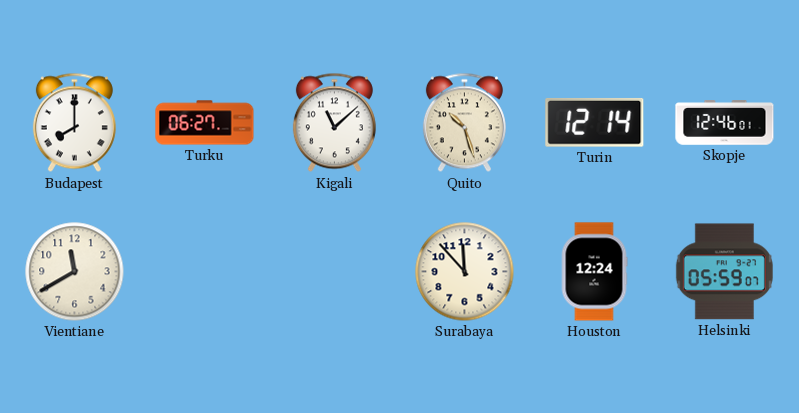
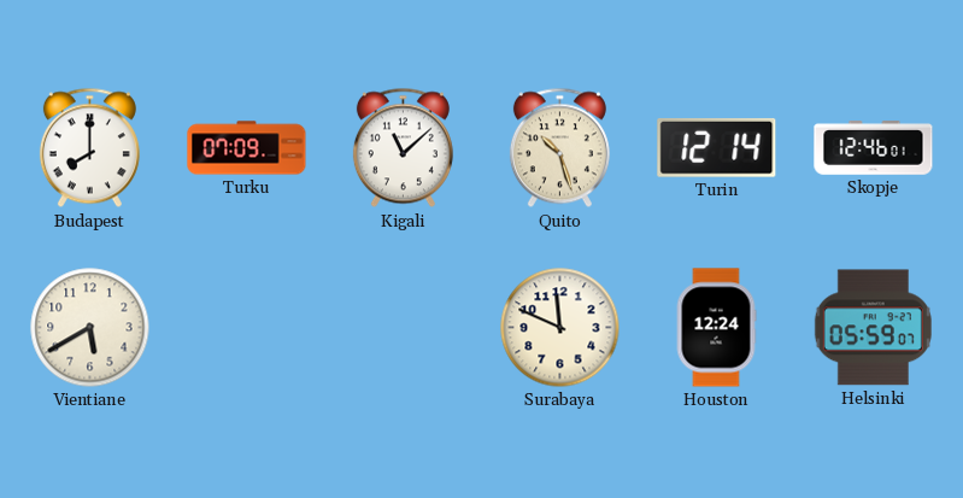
Turku: 06:27 -> 07:09 (247, 148)
Vientiane: 11:40 -> 5:40 (90, 328)
Surabaya: 11:53 -> 11:49 (560, 328)
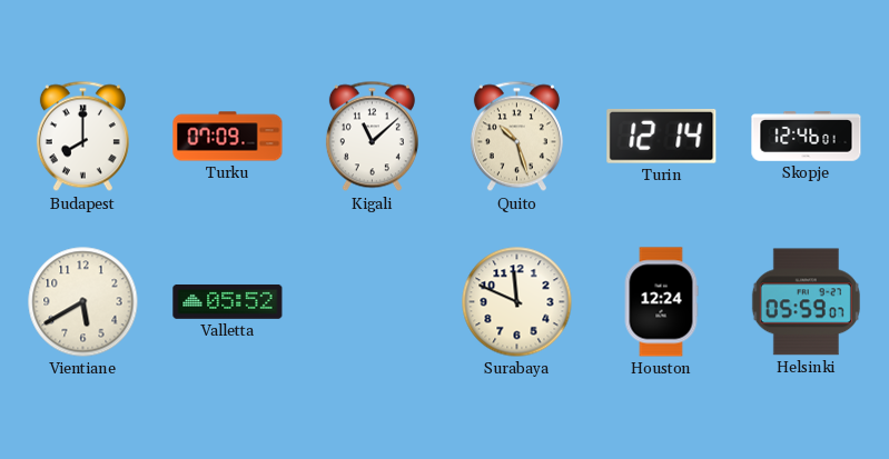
Valletta: none -> 05:52 (228, 301)
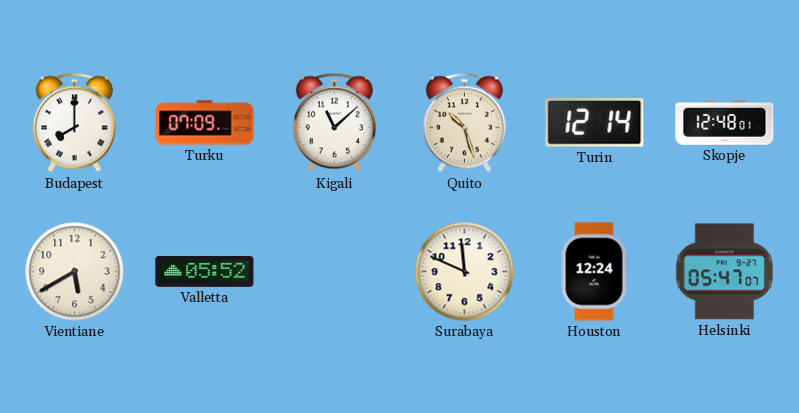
Skopje: 12:46 -> 12:48 (725, 123)
Helsinki: 05:59 -> 05:47 (724, 272)
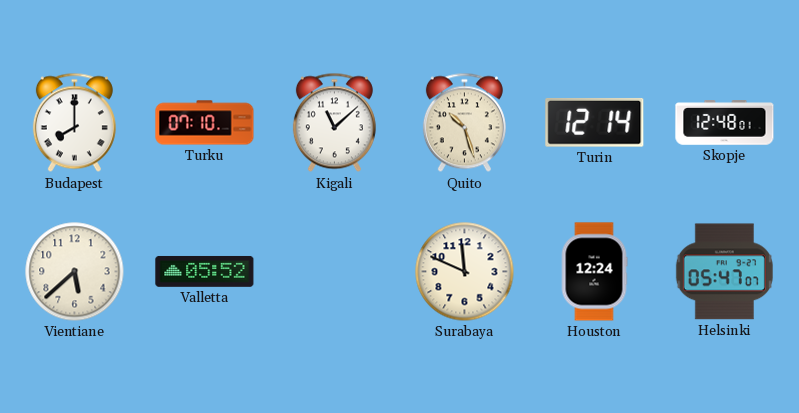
Turku: 07:09 -> 07:10 (205, 123)
Vientiane: 5:40 -> 5:38 (75, 272)
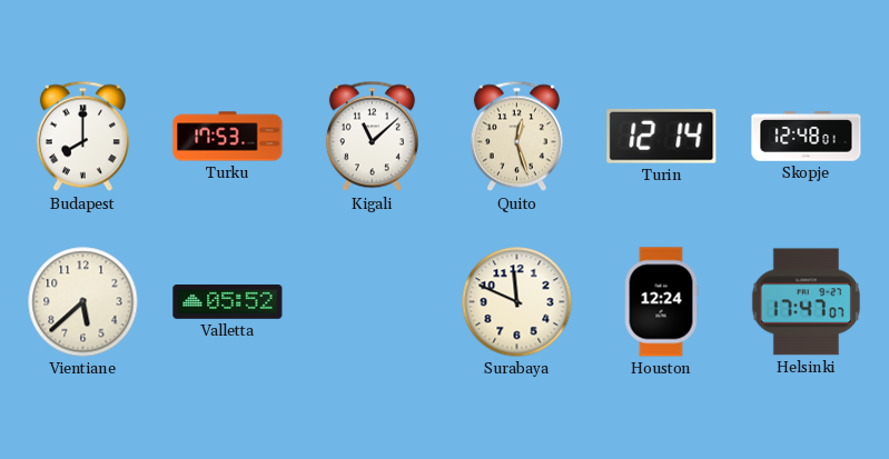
Turku: 07:10 -> 17:53 (228, 137)
Quito: 10:27 -> 12:27 (516, 137)
Helsinki: 05:47 -> 17:47 (806, 302)
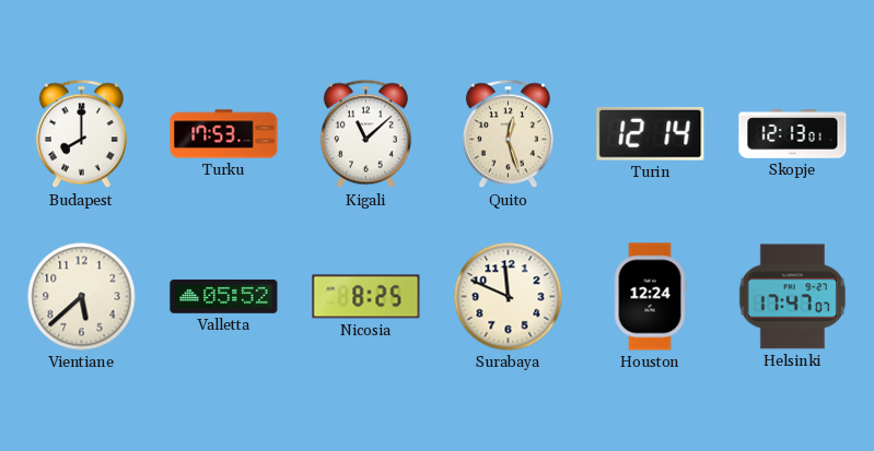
Skopje: 12:48 -> 12:13 (793, 134)
Nicosia: none -> 8:25 (366, 297)
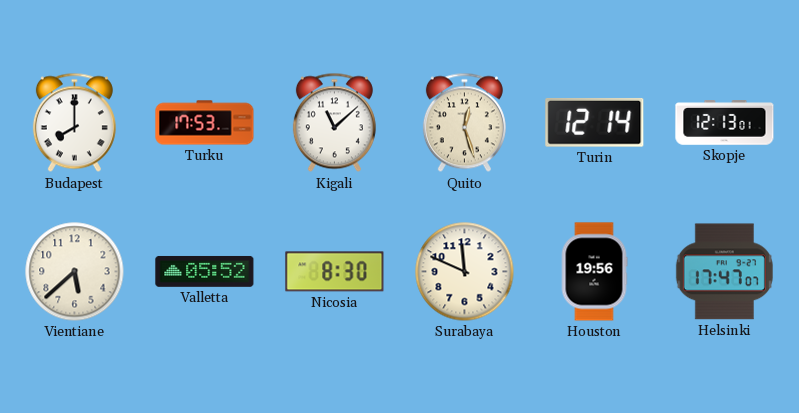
Nicosia: 8:25 -> 8:30 (335, 272)
Houston: 12:24 -> 19:56 (594, 272)
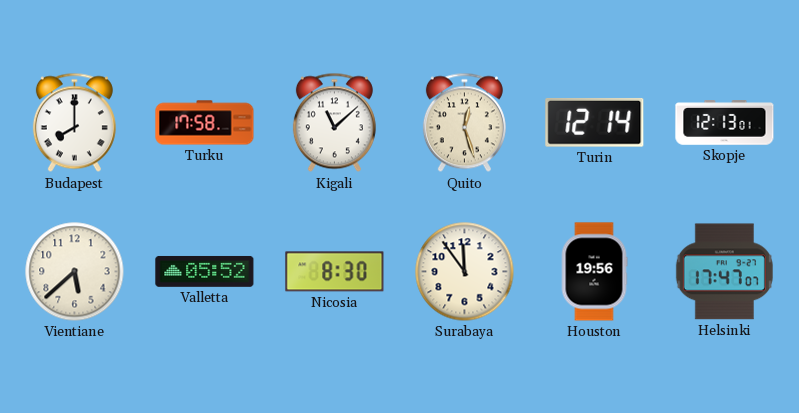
Turku: 17:53 -> 17:58 (205, 123)
Surabaya: 11:49 -> 11:54 (465, 272)
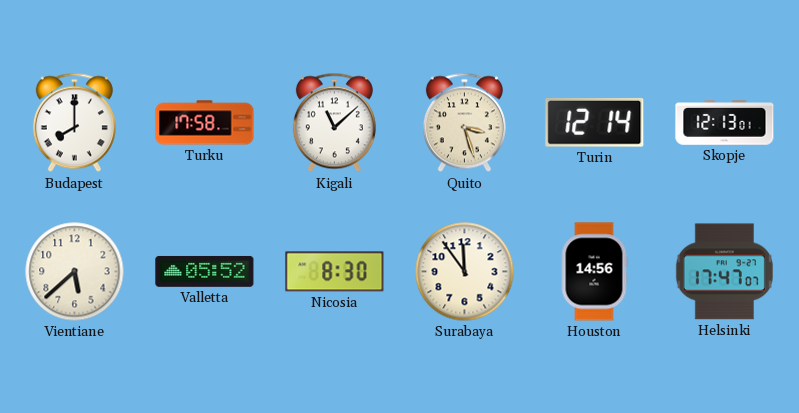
Quito: 12:27 -> 3:27 (464, 123)
Houston: 19:56 -> 14:56 (594, 272)
